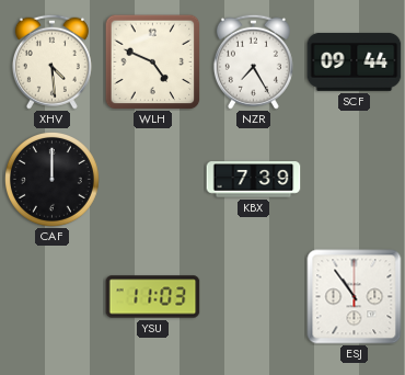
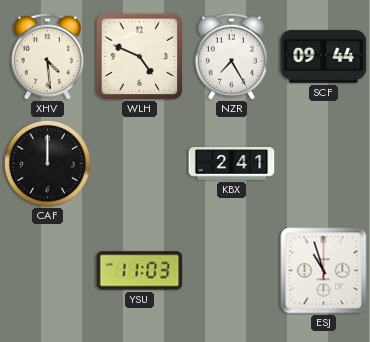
KBX: 7:39 -> 2:41 (232, 164)
ESJ: 10:54 -> 10:57 (324, 271)
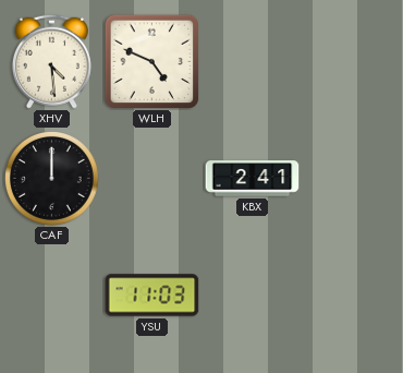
NZR: 7:25 -> none (231, 56)
SCF: 09:44 -> none (324, 56)
ESJ: 10:57 -> none (324, 271)
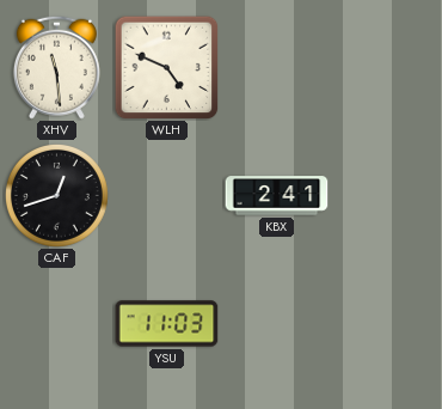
XHV: 4:29 -> 11:29 (56, 67)
CAF: 12:00 -> 12:42 (56, 195)
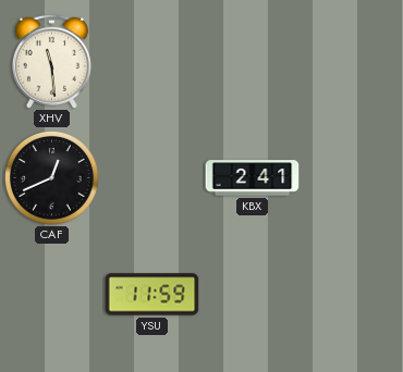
WLH: 4:49 -> none (166, 67)
CAF: 12:42 -> 12:41 (51, 177)
YSU: 11:03 -> 11:59 (152, 295)
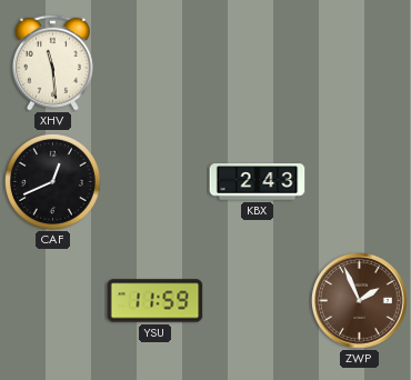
KBX: 2:41 -> 2:43 (258, 182)
ZWP: none -> 1:56 (360, 301)
